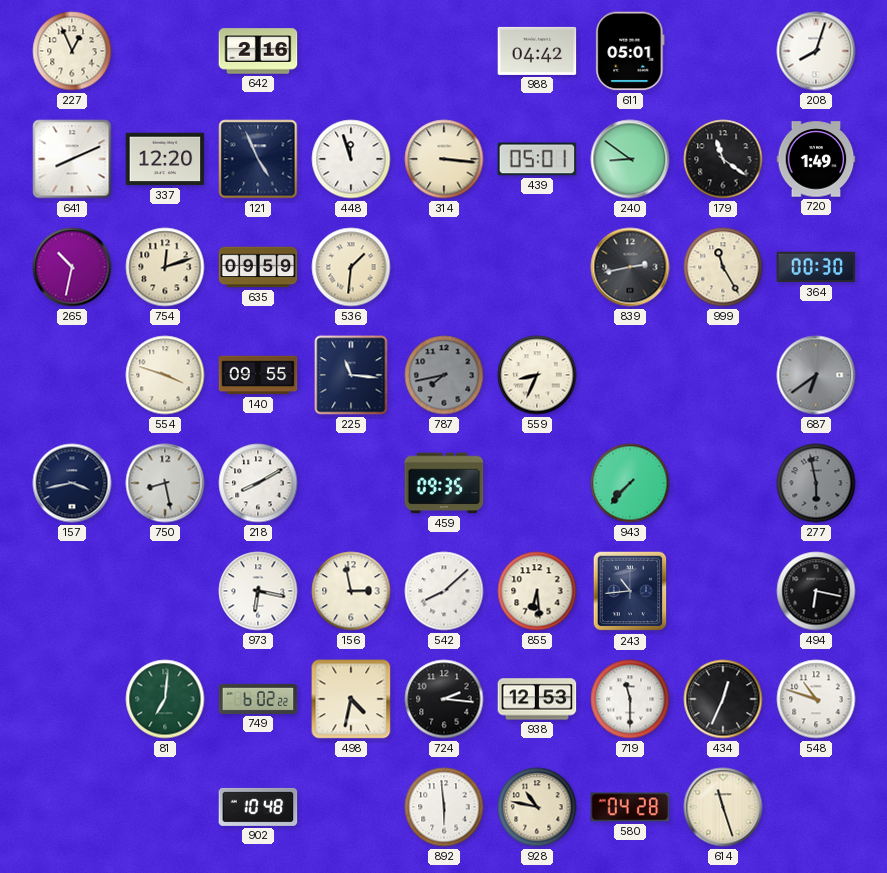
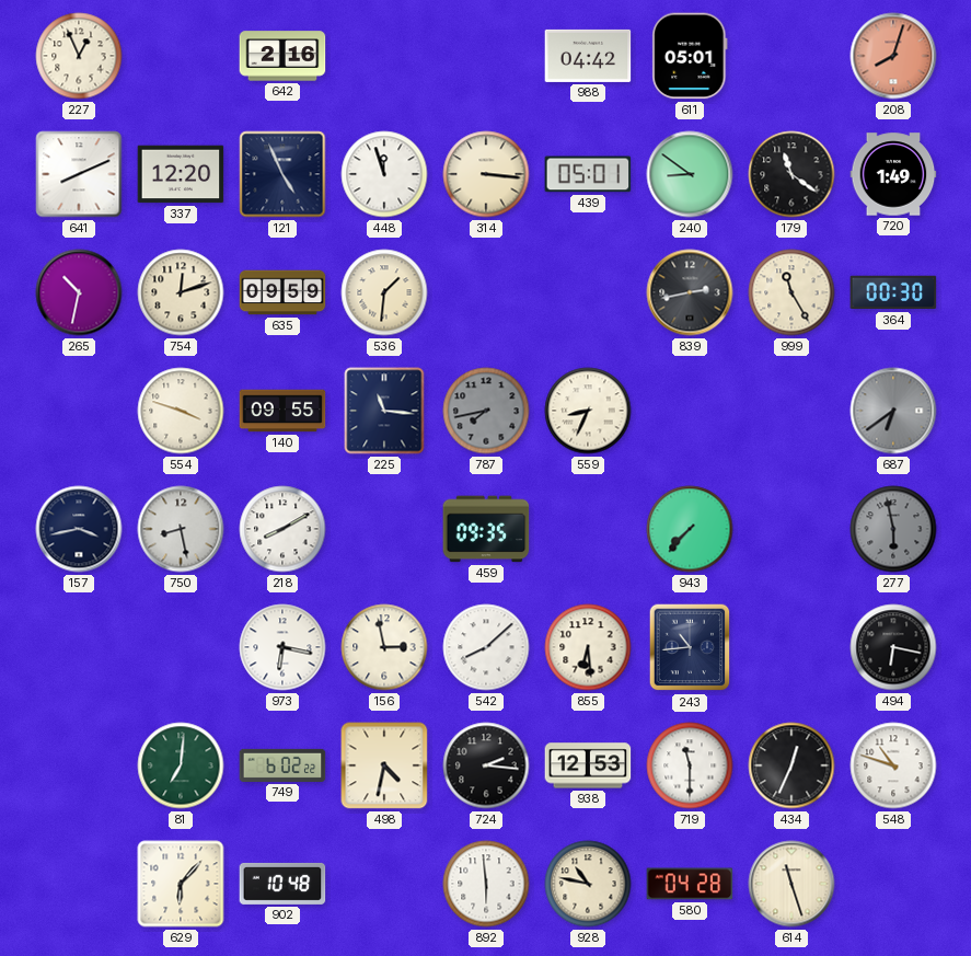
208 dial: white -> salmon (893, 56)
629: none -> 6:07 (181, 884)
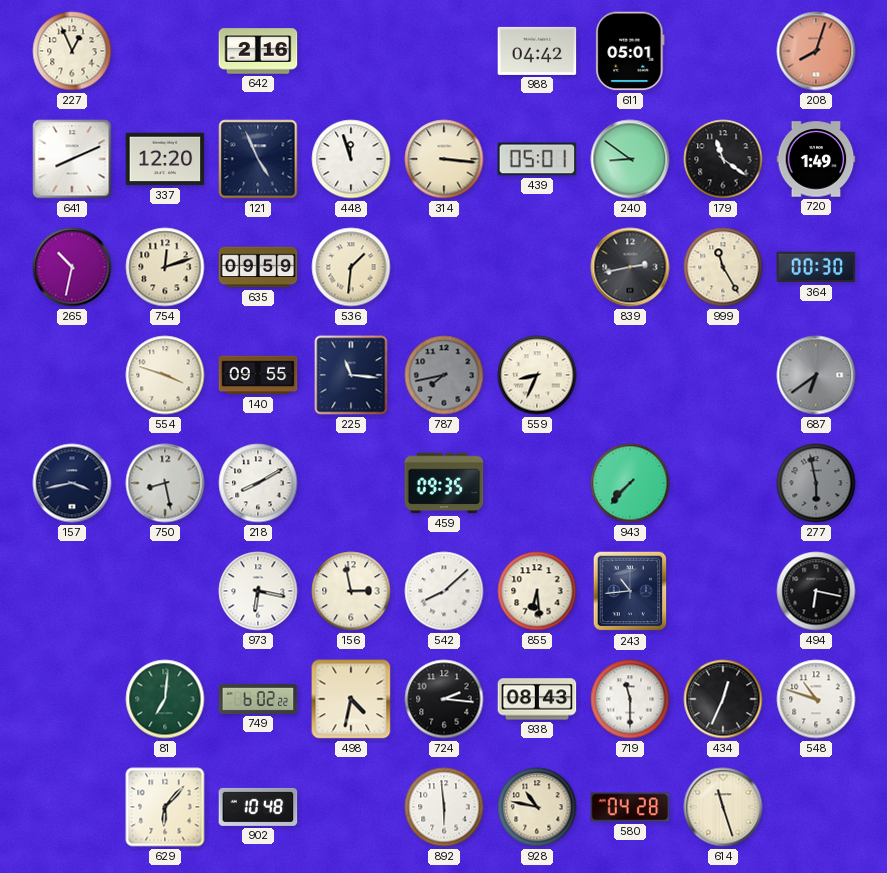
938: 12:53 -> 08:43 (537, 699)
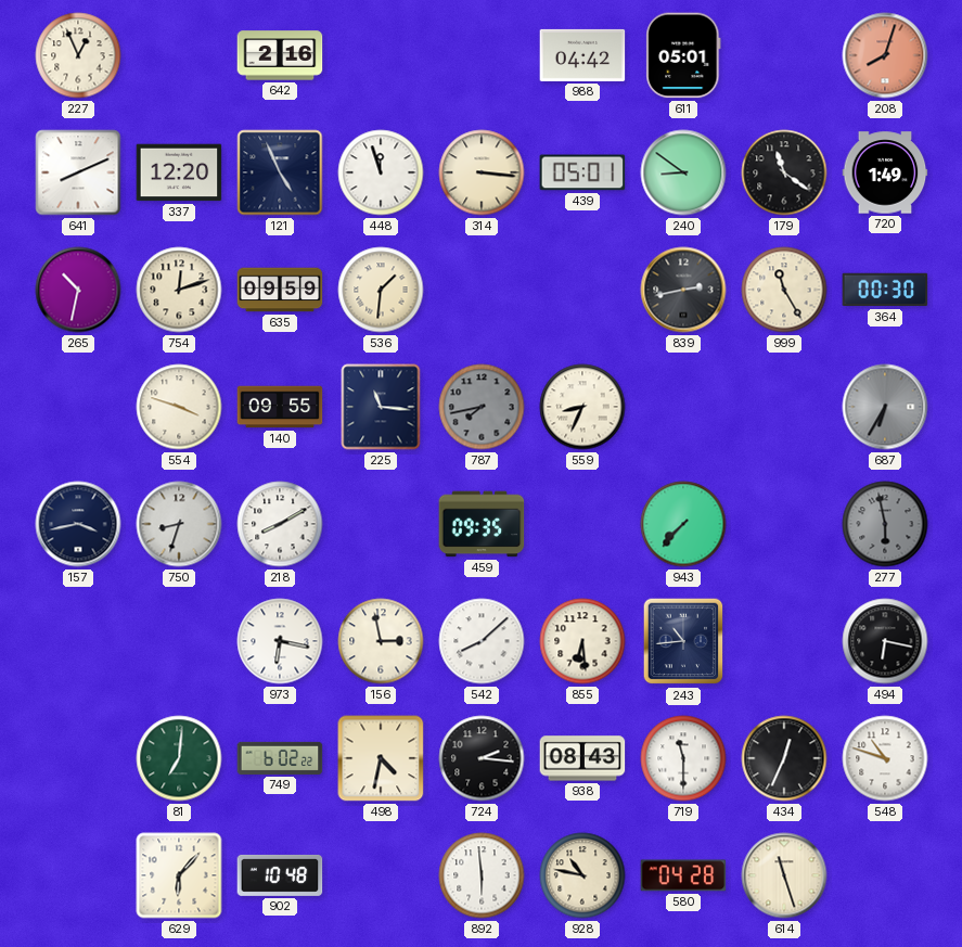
687: 6:39 -> 6:35 (885, 407)
750: 8:28 -> 8:33 (179, 524)
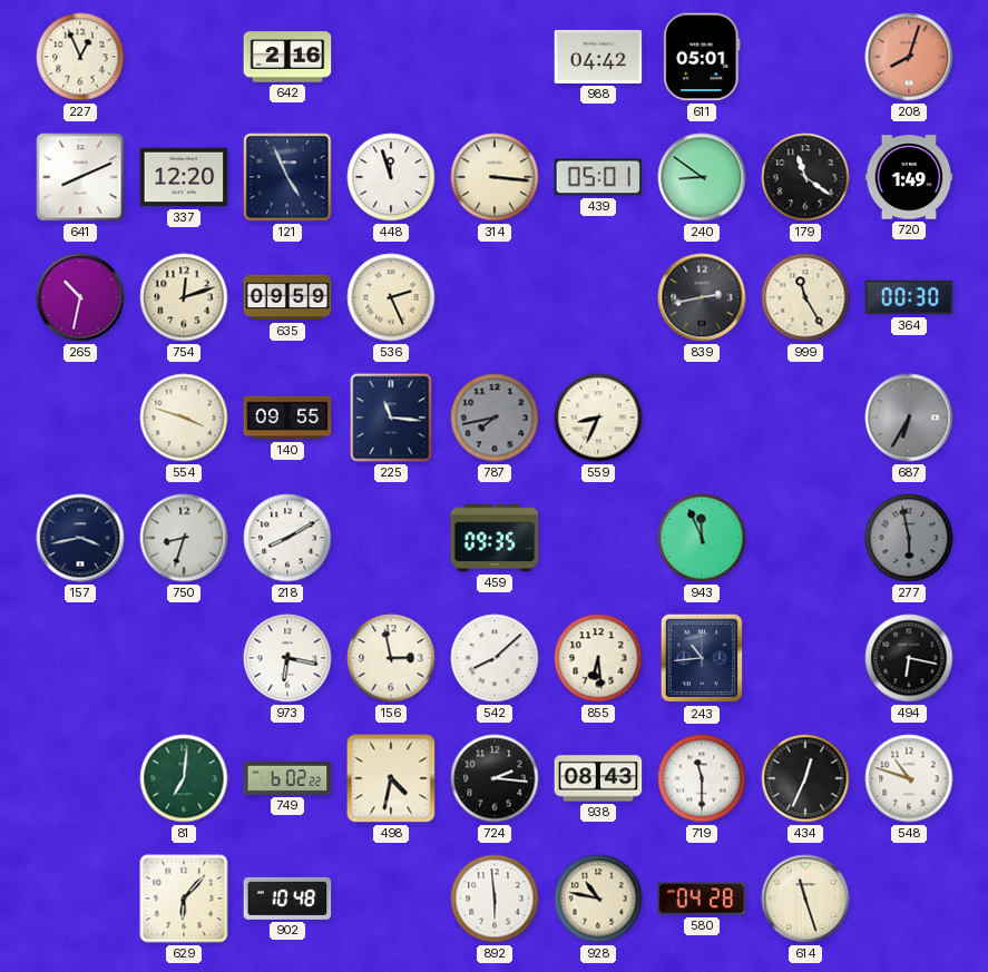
536: 1:31 -> 2:26 (391, 297)
943: 7:37 -> 11:56 (702, 538)
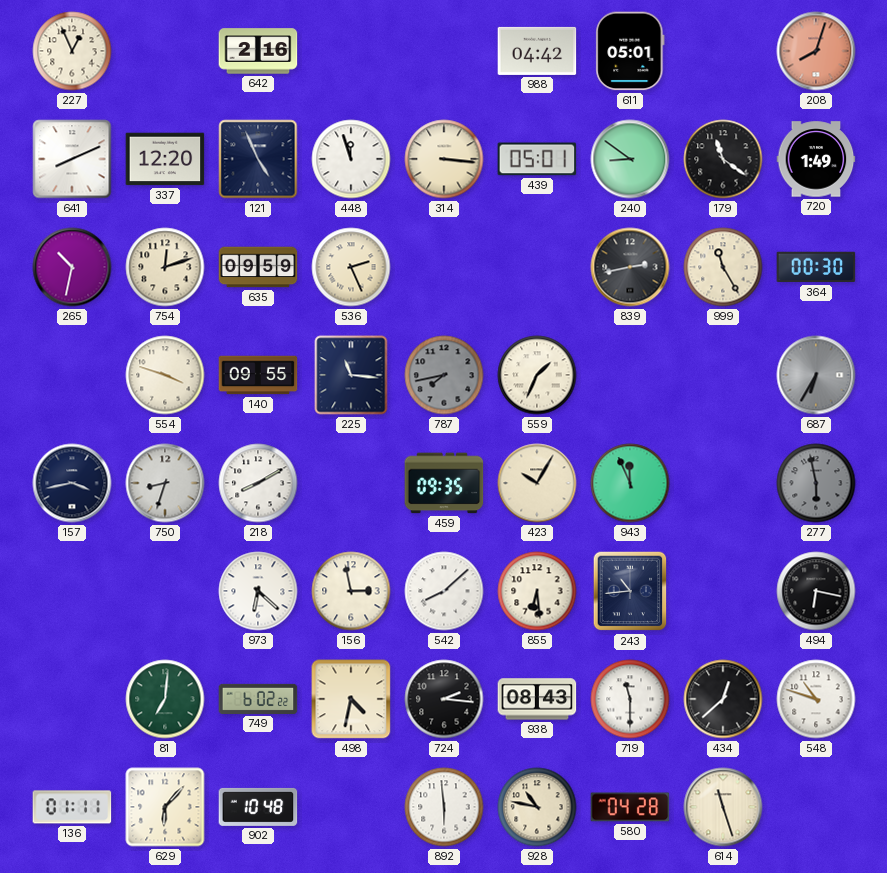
559: 8:34 -> 1:34 (537, 375)
423: none -> 10:05 (537, 483)
973: 6:17 -> 6:22 (258, 591)
434: 12:34 -> 12:38 (723, 699)
136: none -> 01:11 (72, 807)
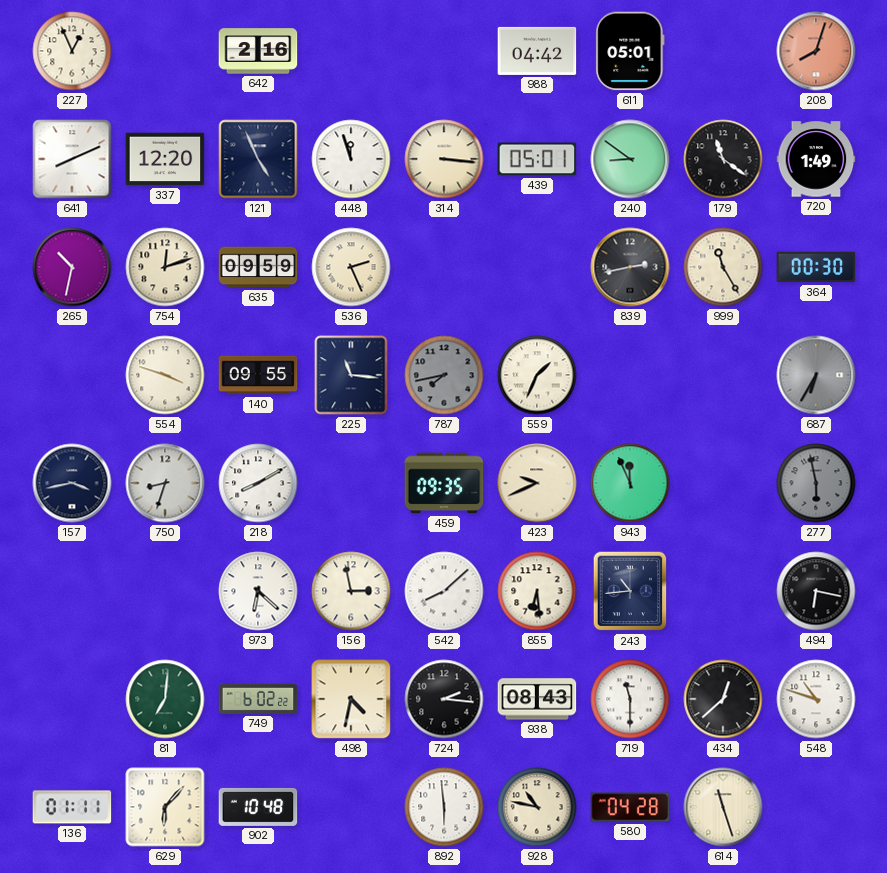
423: 10:05 -> 9:41 (537, 483)
